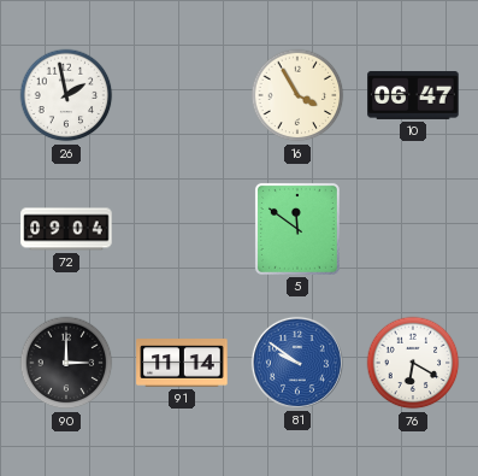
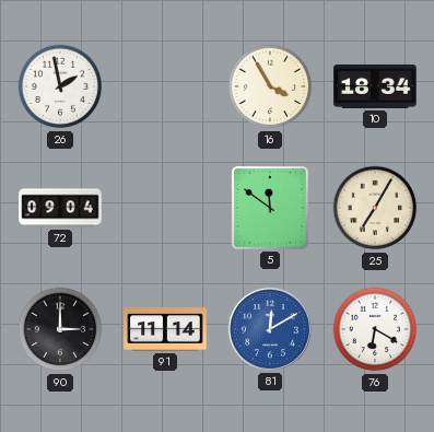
10: 06:47 -> 18:34 (375, 86)
25: none -> 7:05 (375, 208)
81: 9:51 -> 12:10 (270, 329)
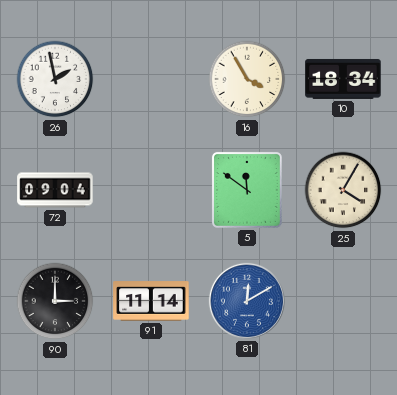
25: 7:05 -> 4:05 (343, 190)
76: 6:20 -> none (375, 329)
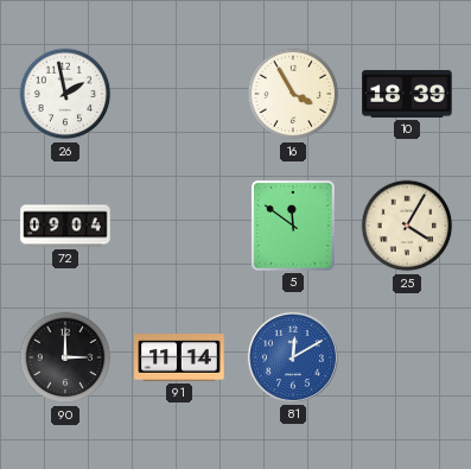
10: 18:34 -> 18:39 (407, 94)
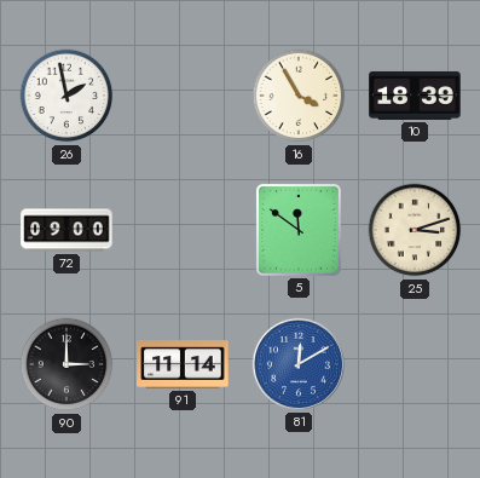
72: 09:04 -> 09:00 (66, 230)
25: 4:05 -> 3:12 (415, 230)
